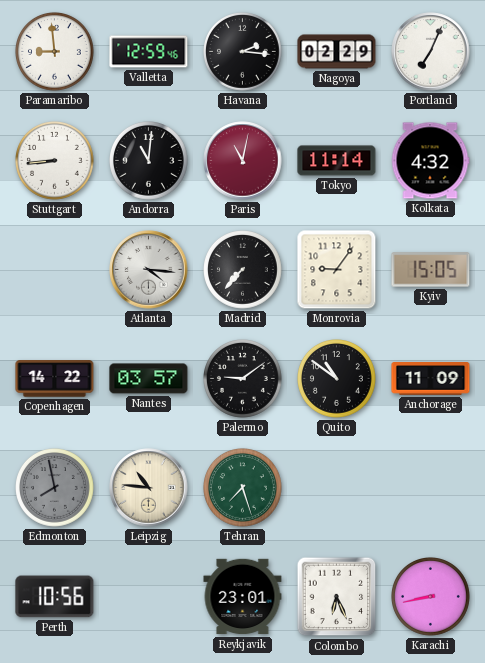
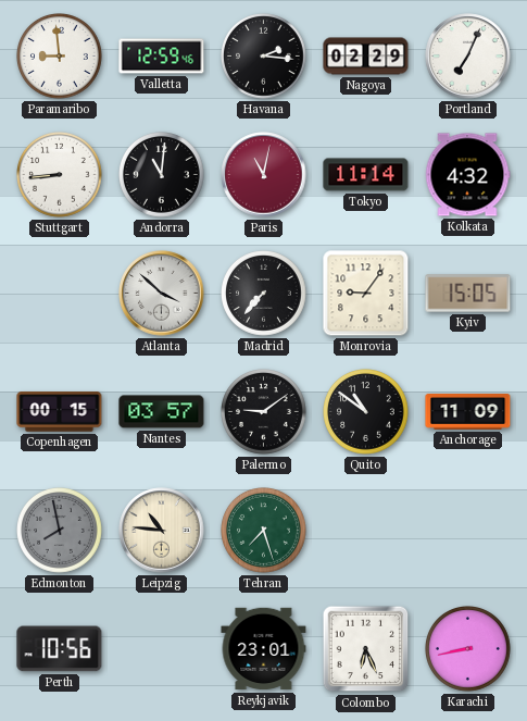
Atlanta: 4:16 -> 3:52 (162, 294)
Copenhagen: 14:22 -> 00:15 (60, 412)
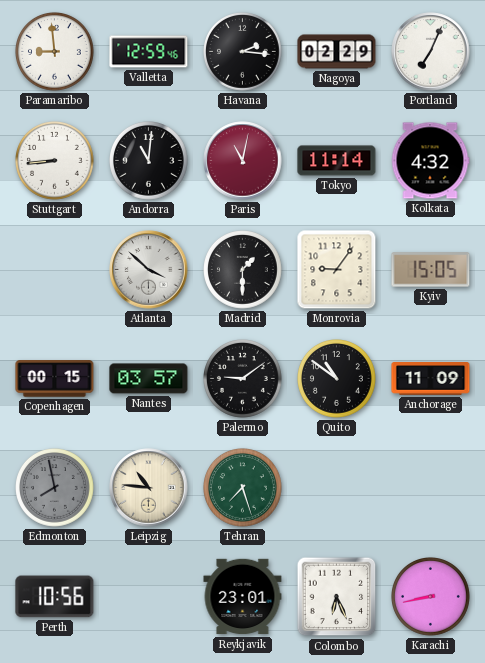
Madrid: 7:37 -> 1:30 (243, 270)
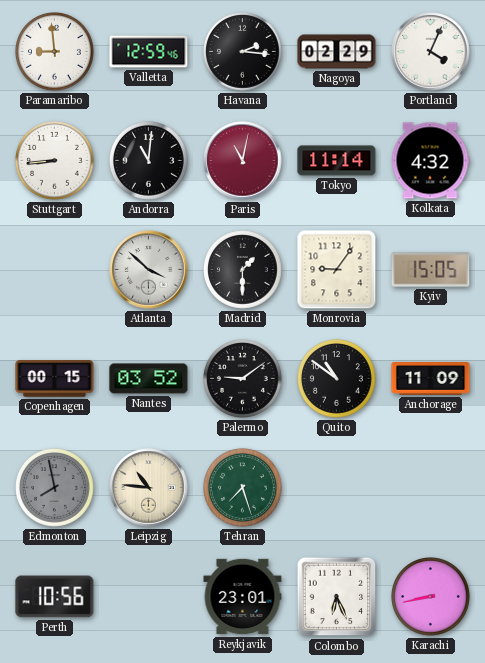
Portland: 7:04 -> 4:04 (431, 52)
Nantes: 03:57 -> 03:52 (149, 379)
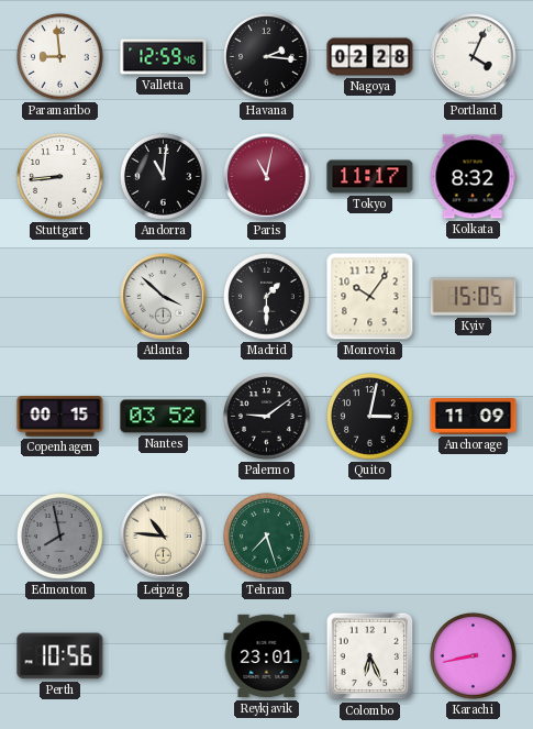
Nagoya: 02:29 -> 02:28 (370, 57)
Tokyo: 11:14 -> 11:17 (370, 177)
Kolkata: 4:32 -> 8:32 (473, 177)
Monrovia: 9:06 -> 10:06 (370, 297)
Quito: 10:51 -> 3:02 (370, 417)
